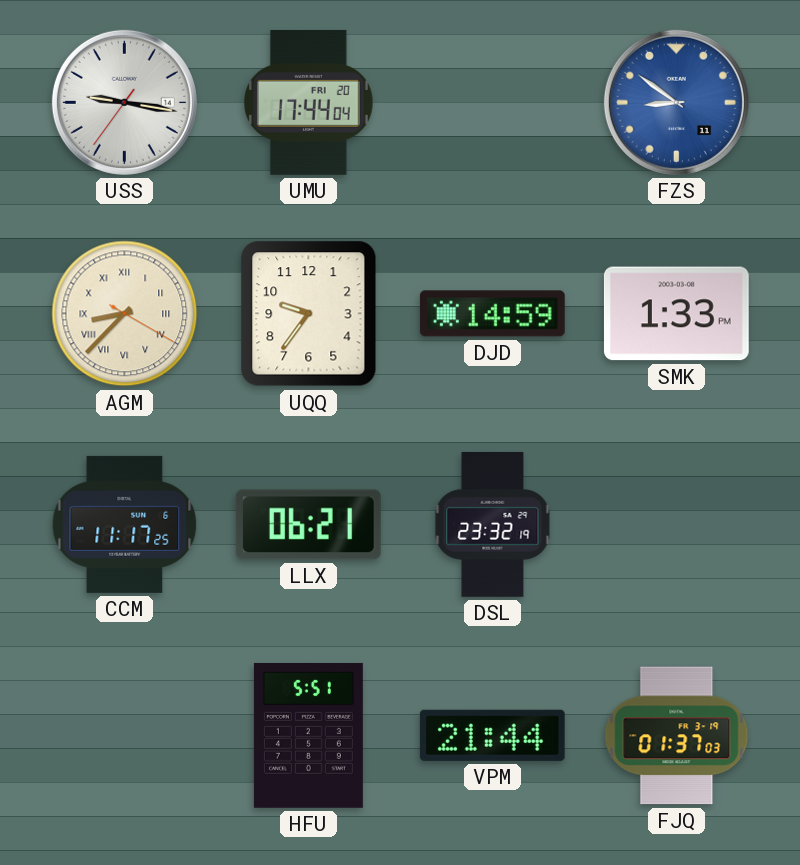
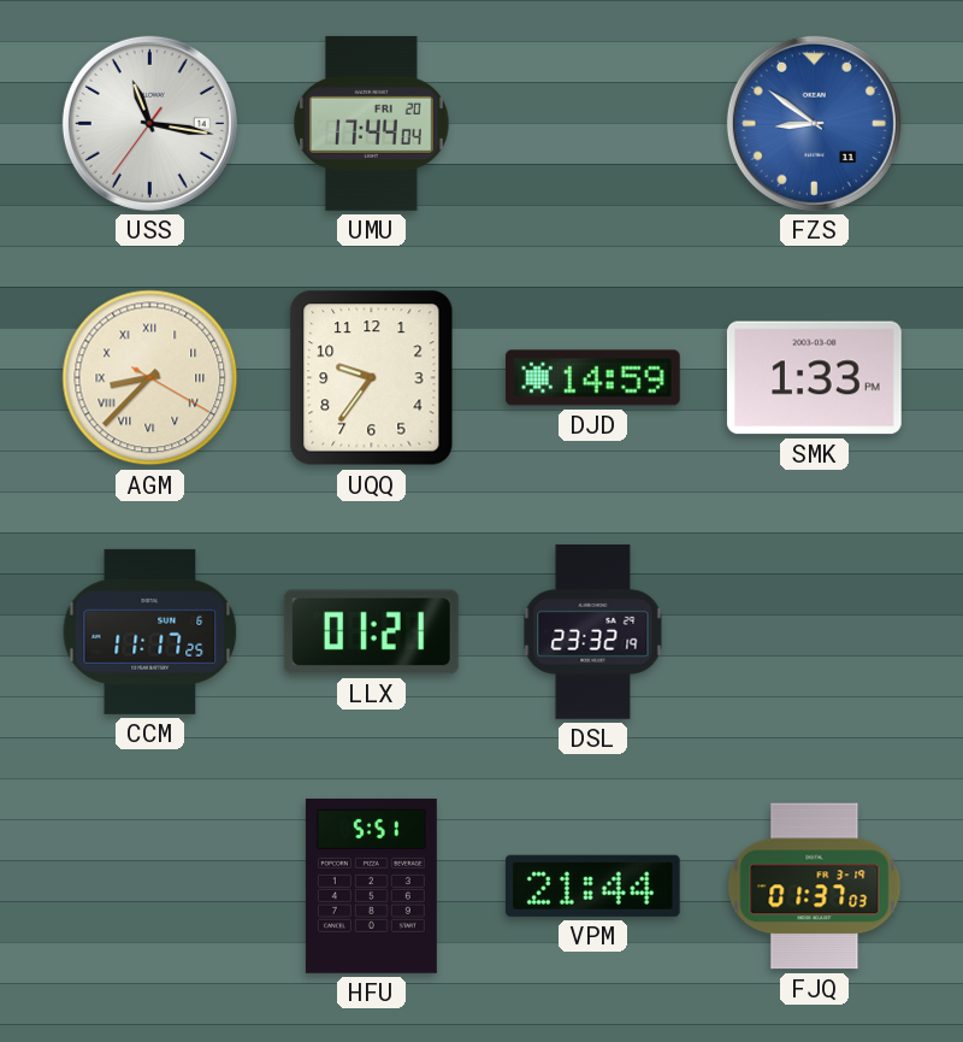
USS: 9:16 -> 11:16 (149, 123)
LLX: 06:21 -> 01:21 (371, 632)
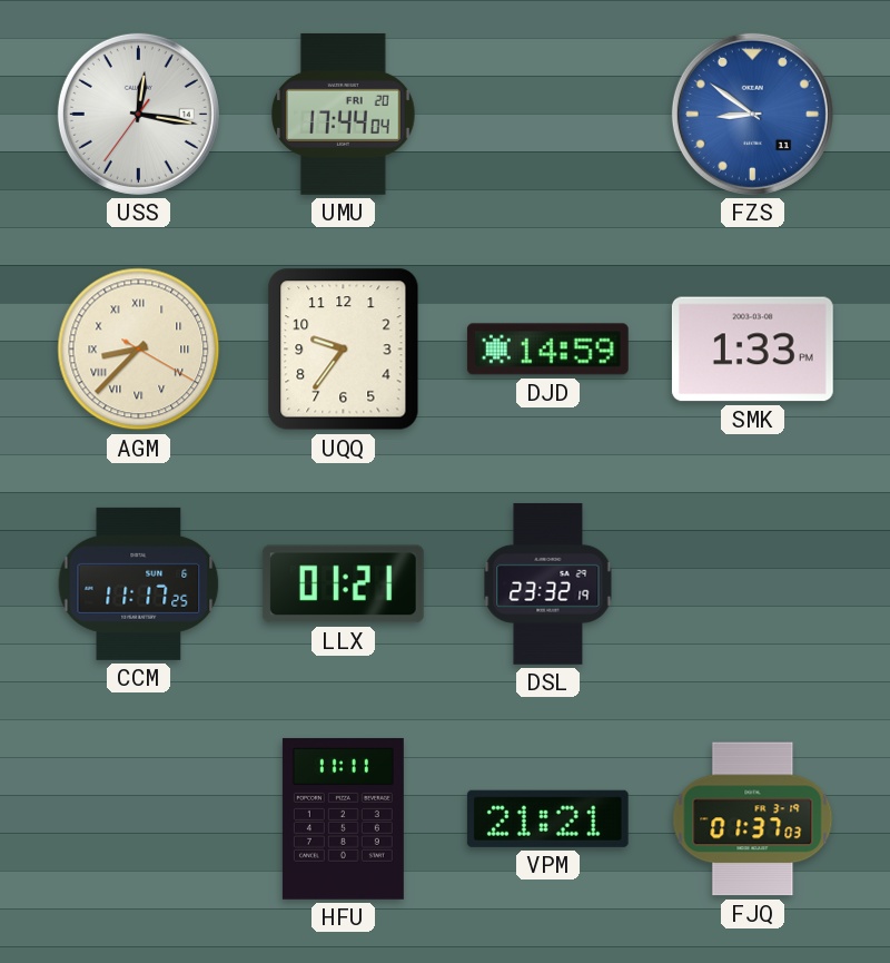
USS: 11:16 -> 12:16 (138, 114)
HFU: 5:51 -> 11:11 (343, 818)
VPM: 21:44 -> 21:21 (547, 818)
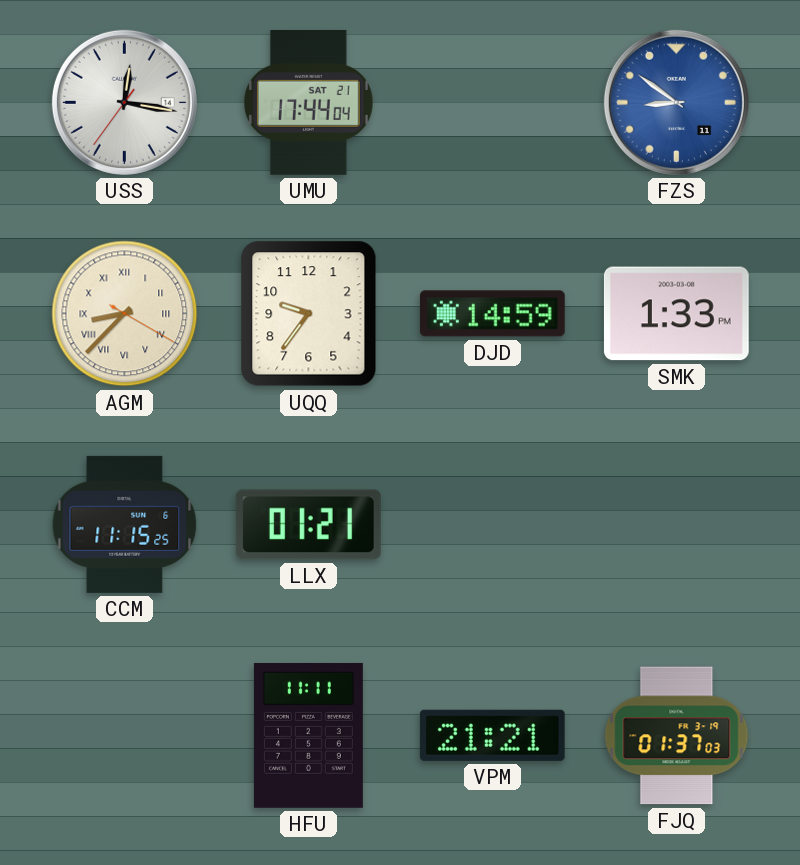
UMU date: FRI 20 -> SAT 21 (309, 102)
CCM: 11:17 -> 11:15 (125, 524)
DSL: 23:32 -> none (548, 583)
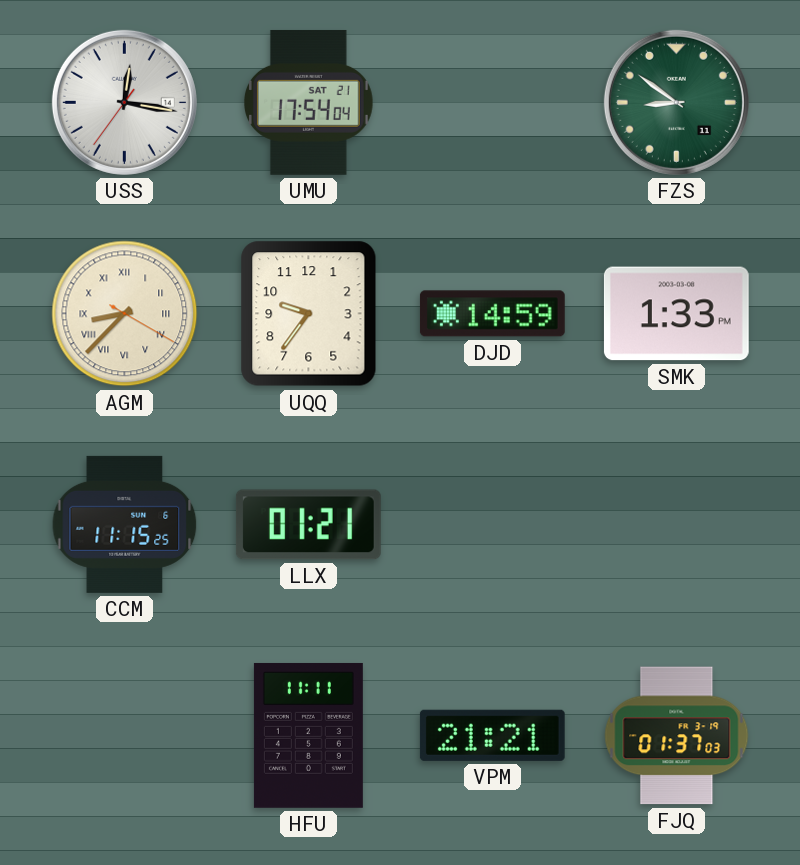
UMU: 17:44 -> 17:54 (309, 102)
FZS dial: blue -> green (676, 102)
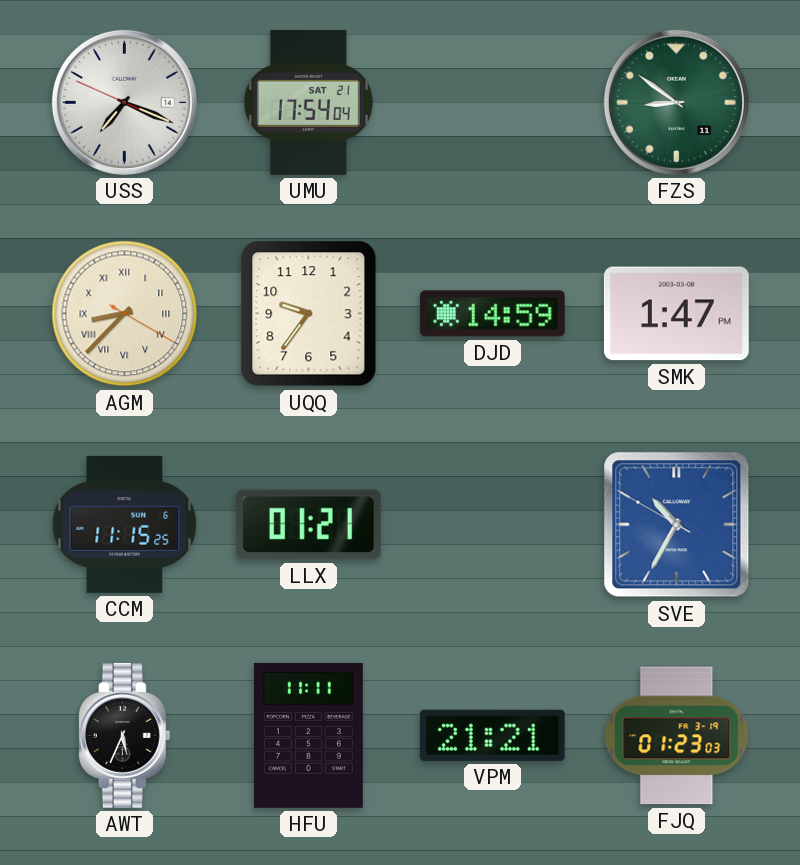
USS: 12:16 -> 7:18 (124, 102)
SMK: 1:33 -> 1:47 (676, 314)
SVE: none -> 10:34 (677, 525)
AWT: none -> 5:34 (124, 735)
FJQ: 01:37 -> 01:23 (677, 736)
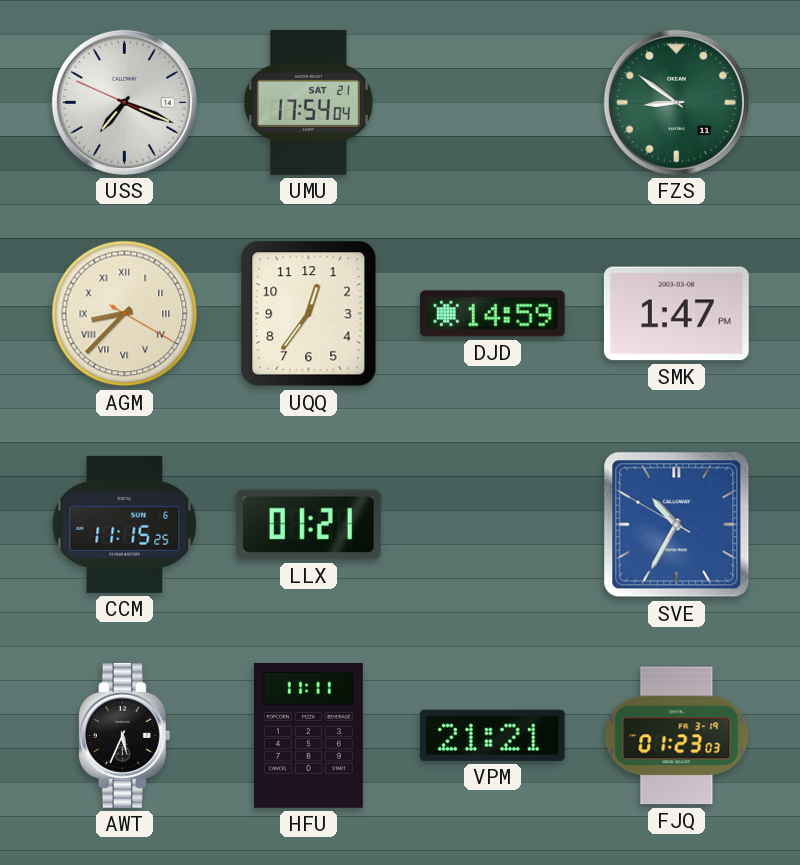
UQQ: 9:36 -> 12:36 (309, 314)
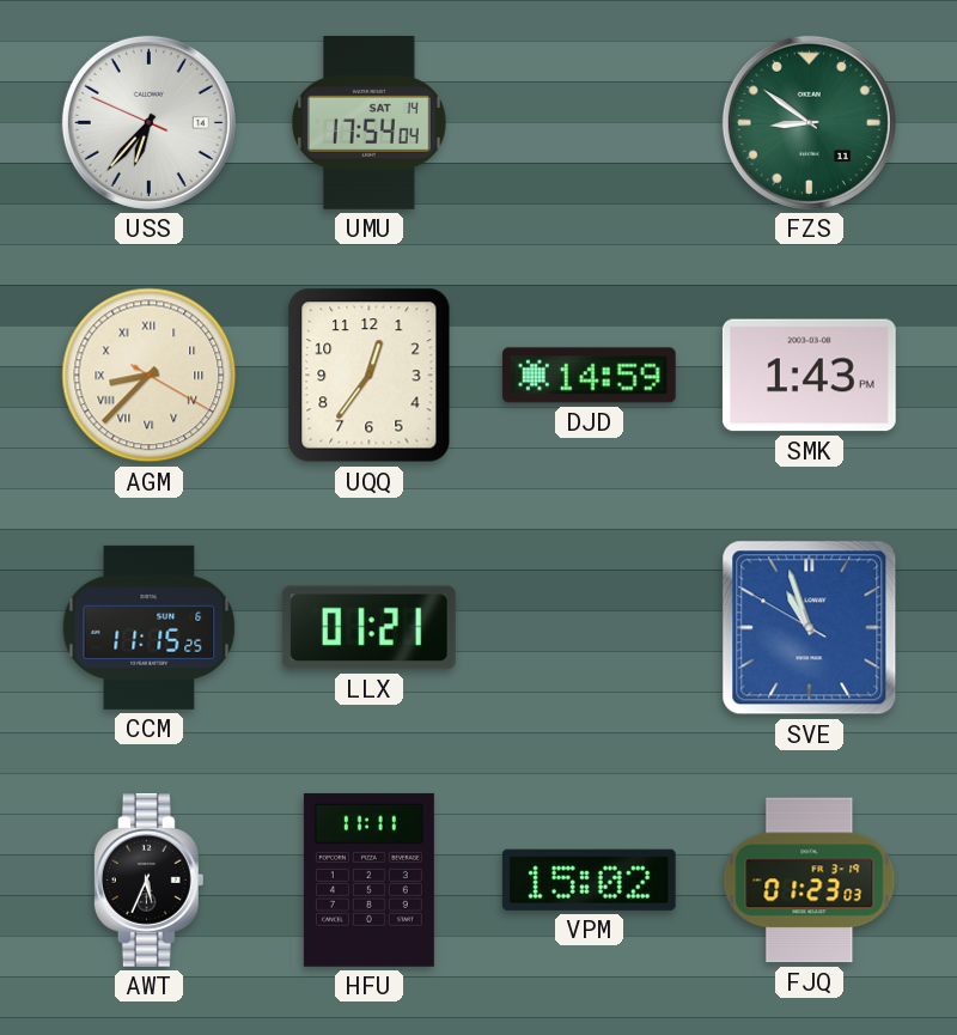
USS: 7:18 -> 6:36 (148, 122)
UMU date: SAT 21 -> SAT 14 (370, 122)
SMK: 1:47 -> 1:43 (809, 376)
SVE: 10:34 -> 10:56 (810, 628)
VPM: 21:21 -> 15:02 (589, 879)
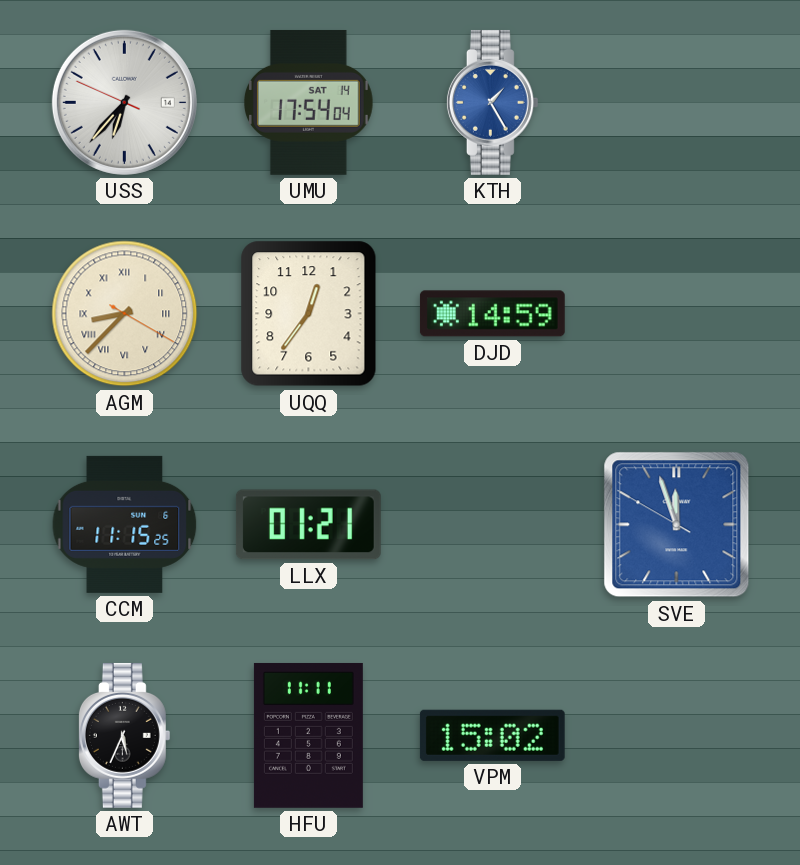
KTH: none -> 1:25 (492, 102)
FZS: 8:51 -> none (809, 122)
SMK: 1:43 -> none (809, 376)
SVE: 10:56 -> 11:56 (677, 525)
FJQ: 01:23 -> none (810, 881)
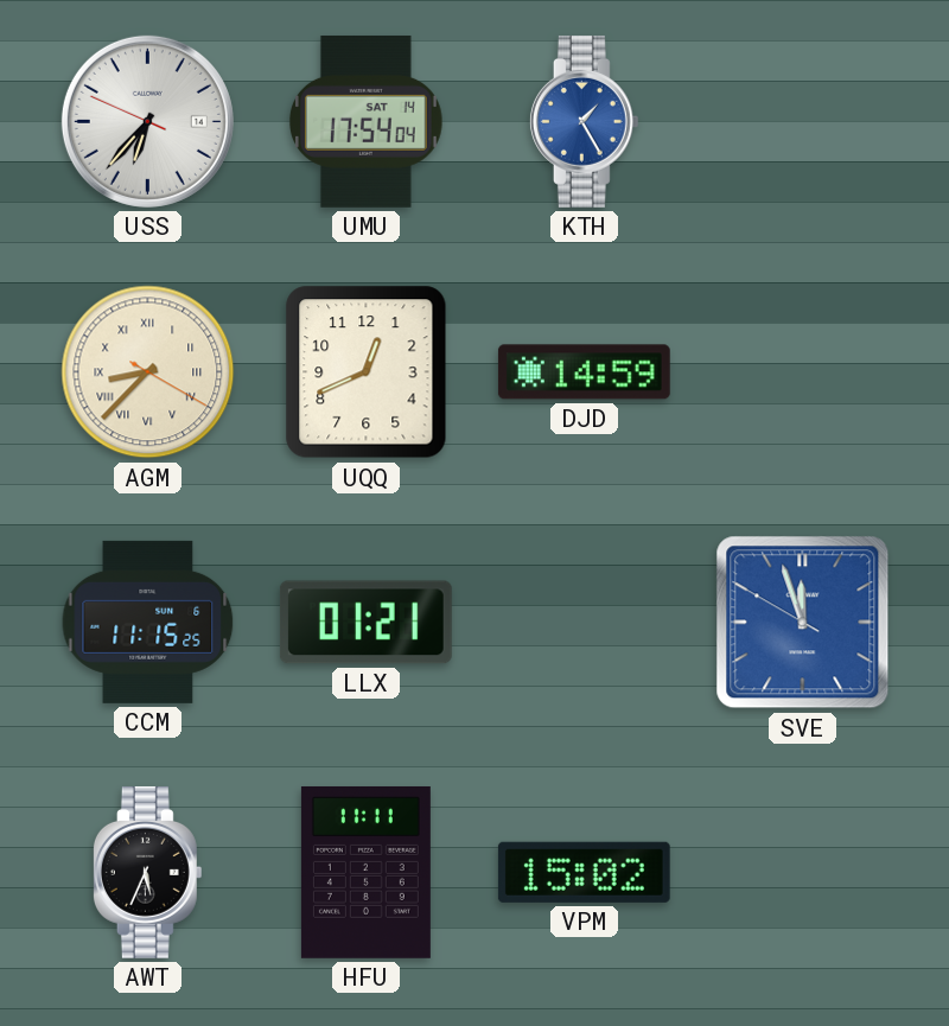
UQQ: 12:36 -> 12:41 (367, 372)
